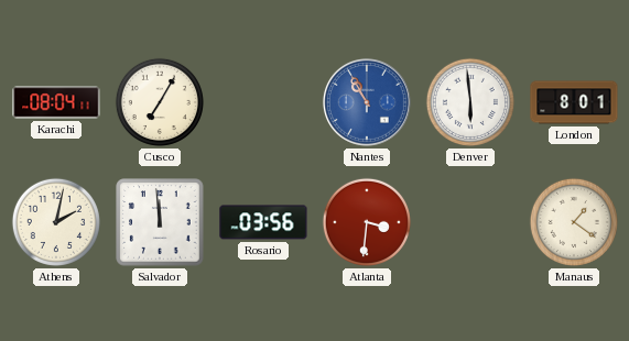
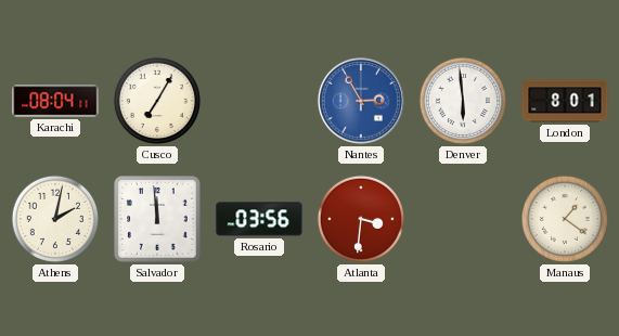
Nantes: 10:55 -> 2:55 (361, 101)
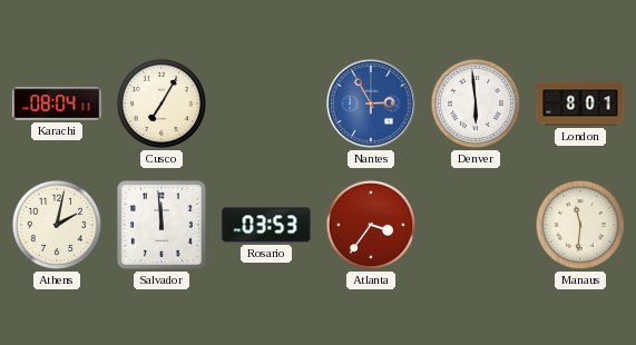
Rosario: 03:56 -> 03:53 (266, 225)
Atlanta: 3:31 -> 3:36 (371, 225)
Manaus: 1:21 -> 11:31 (580, 225)
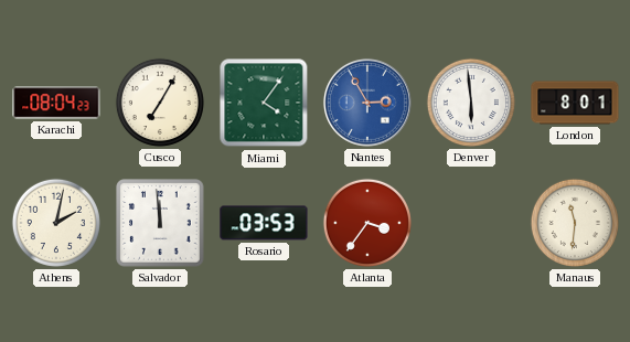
Karachi: 08:04:11 -> 08:04:23 (56, 103)
Miami: none -> 4:06 (264, 103)
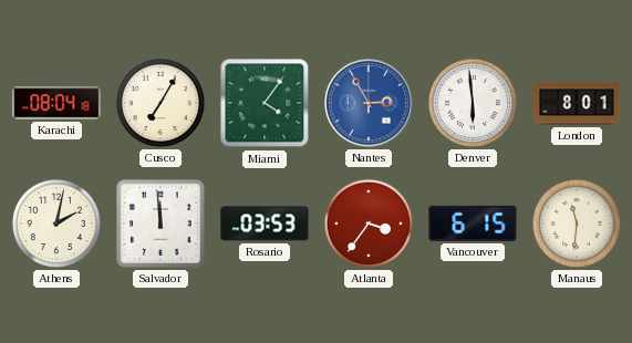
Karachi: 08:04:23 -> 08:04:18 (56, 103)
Vancouver: none -> 6:15 (473, 224)
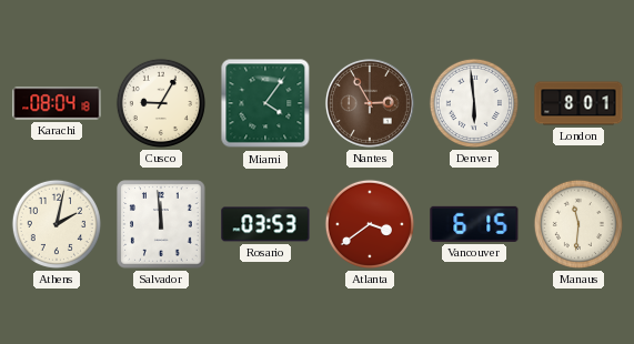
Cusco: 7:05 -> 9:05 (161, 103)
Nantes dial: blue -> brown (370, 103)
Atlanta: 3:36 -> 3:39 (370, 224)
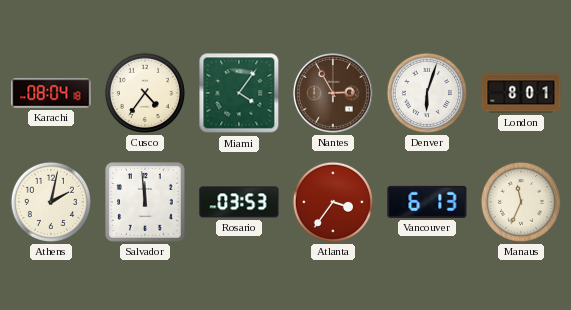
Cusco: 9:05 -> 4:36 (145, 93)
Denver: 5:59 -> 6:03 (427, 93)
Atlanta: 3:39 -> 3:36 (333, 202)
Vancouver: 6:15 -> 6:13 (427, 202)
Manaus: 11:31 -> 11:34 (521, 202)
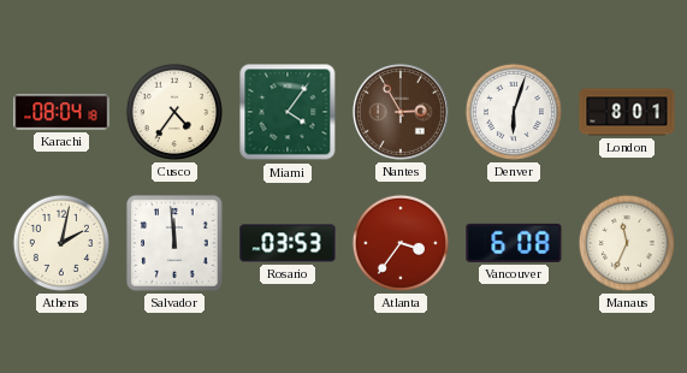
Vancouver: 6:13 -> 6:08 (514, 243)
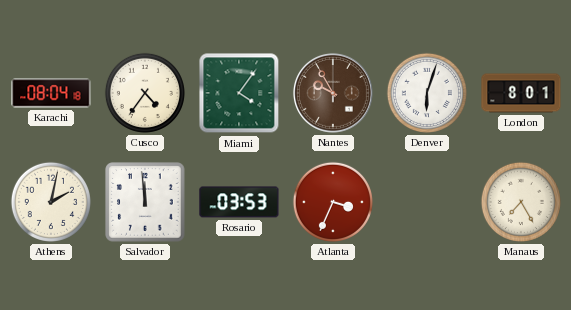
Nantes: 2:55 -> 9:55 (333, 93)
Atlanta: 3:36 -> 3:34 (333, 202)
Vancouver: 6:08 -> none (514, 243)
Manaus: 11:34 -> 7:25 (521, 202)
